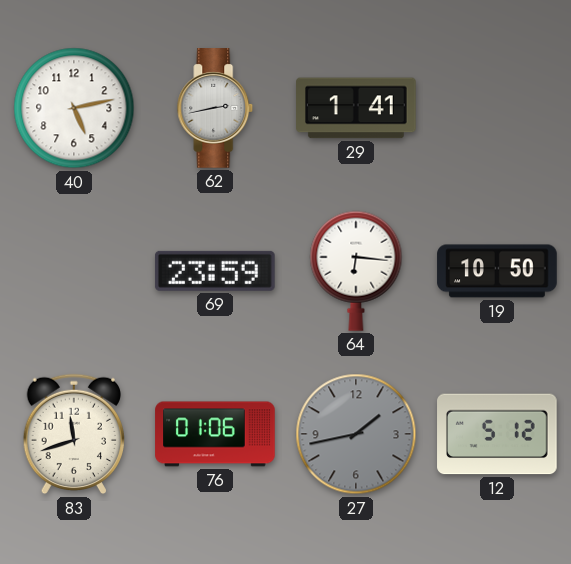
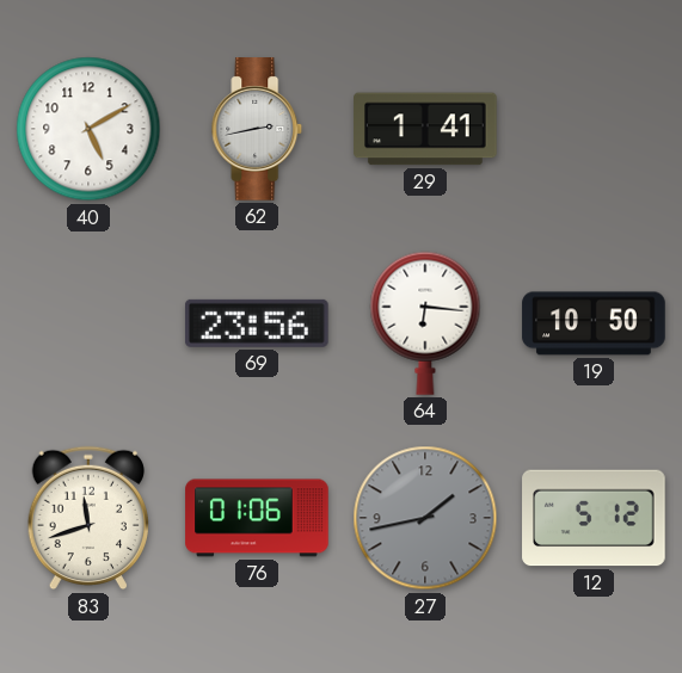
40: 5:13 -> 5:10 (88, 129)
69: 23:59 -> 23:56 (257, 323)
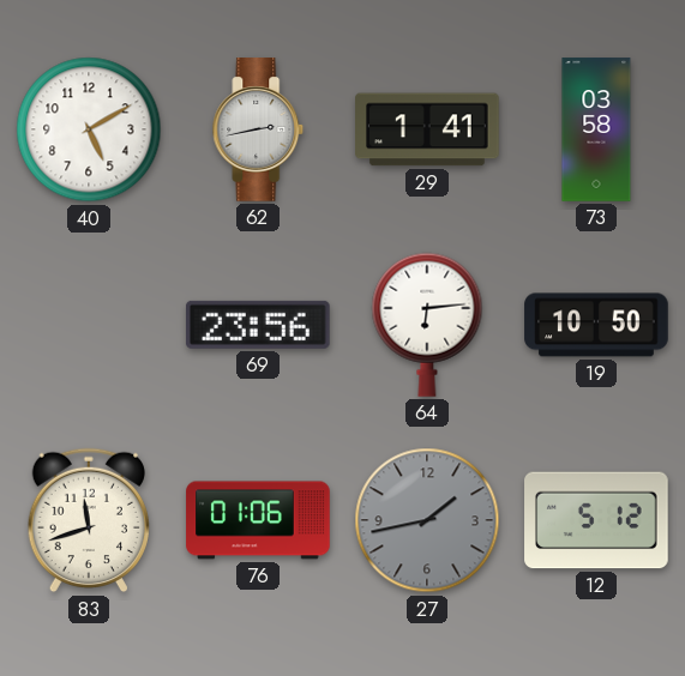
73: none -> 03:58 (596, 129)
64: 6:16 -> 6:14 (427, 325)
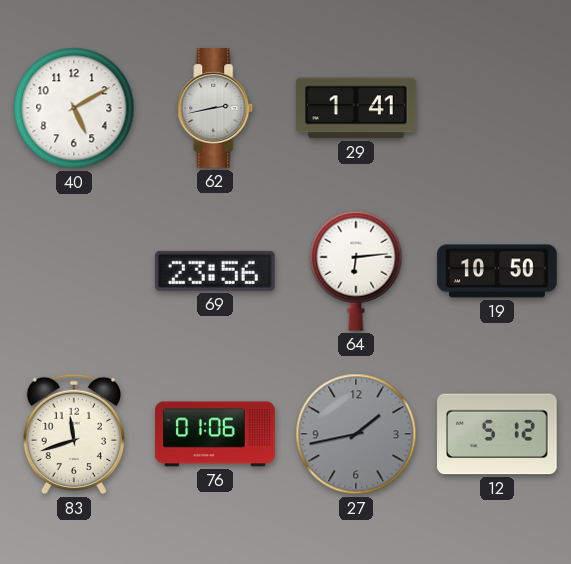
73: 03:58 -> none (596, 129)
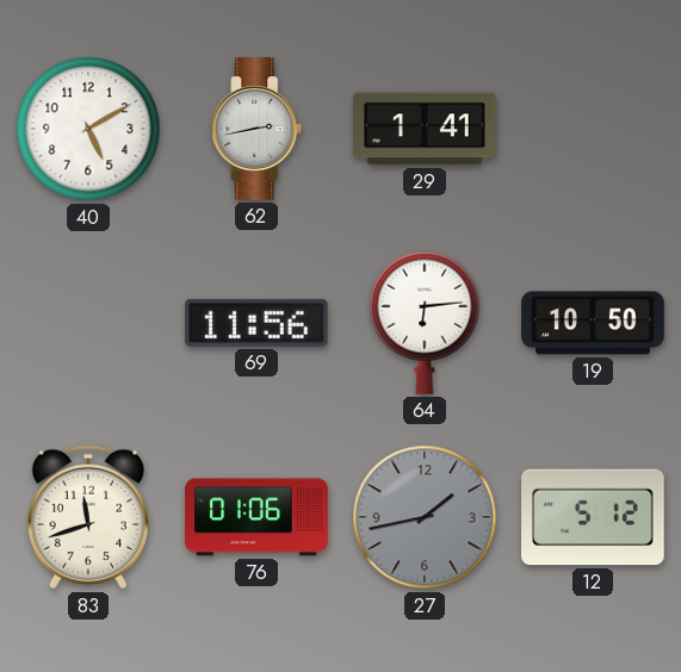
69: 23:56 -> 11:56 (256, 323)
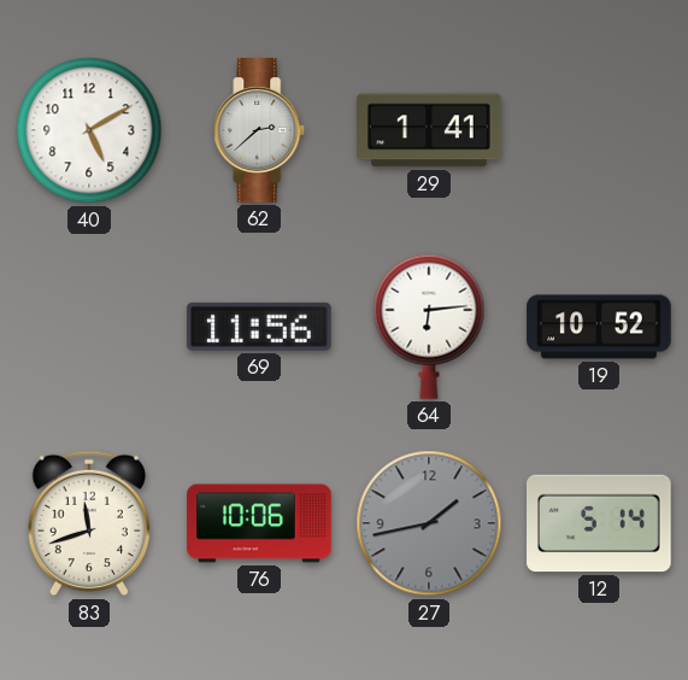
62: 2:43 -> 2:38 (259, 130)
19: 10:50 -> 10:52 (599, 327)
76: 01:06 -> 10:06 (259, 523)
12: 5:12 -> 5:14 (599, 523)
